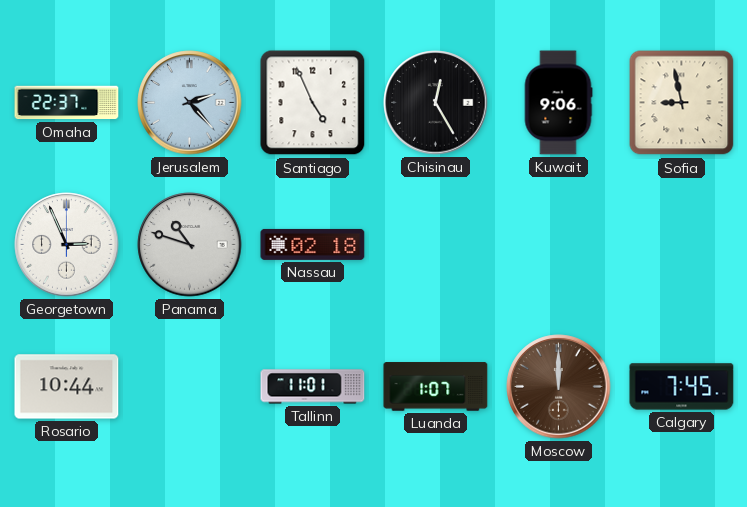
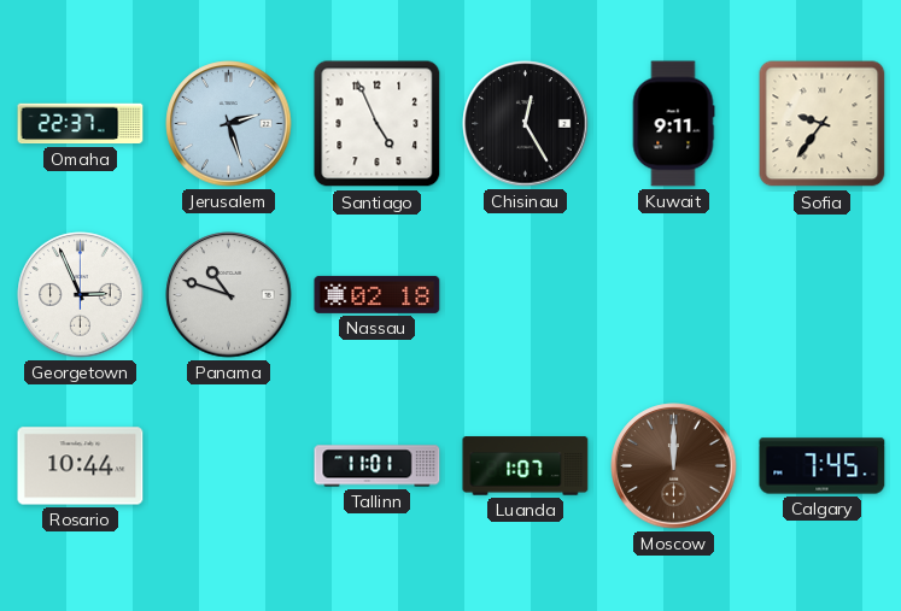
Jerusalem: 2:23 -> 2:27 (229, 124)
Kuwait: 9:06 -> 9:11 (673, 124)
Sofia: 8:58 -> 9:36 (823, 124)
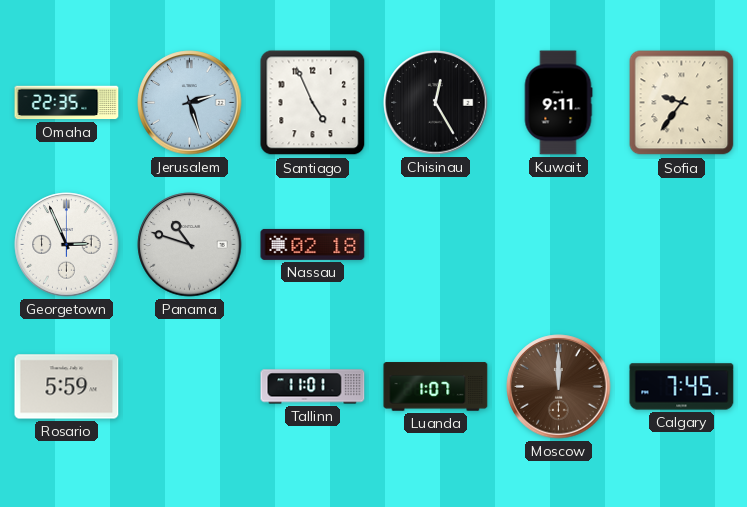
Omaha: 22:37 -> 22:35 (67, 103)
Rosario: 10:44 -> 5:59 (67, 387)
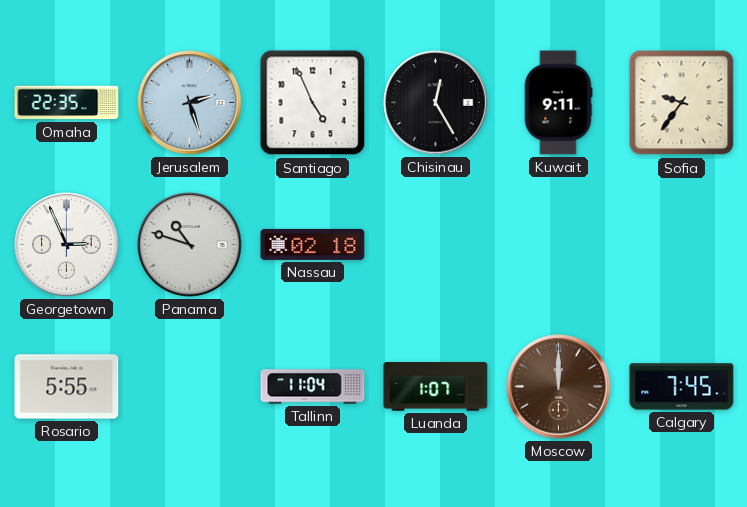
Rosario: 5:59 -> 5:55 (67, 387)
Tallinn: 11:01 -> 11:04 (313, 387)
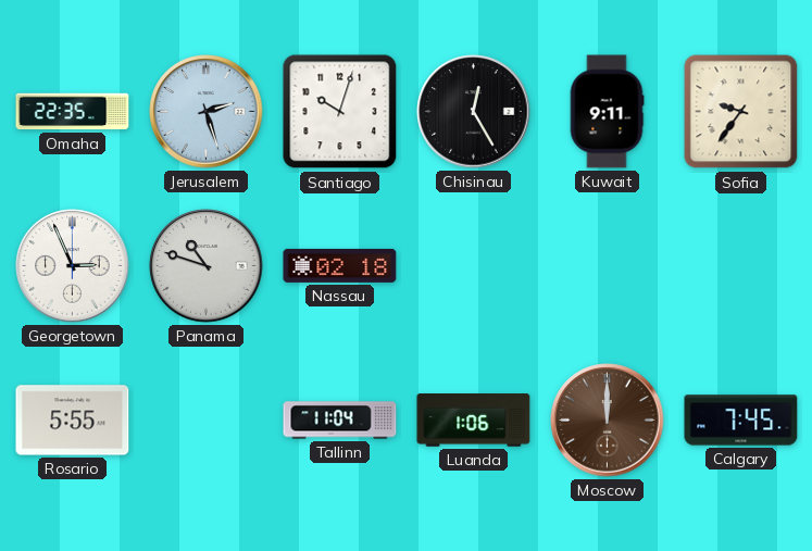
Santiago: 4:56 -> 10:03 (340, 112)
Luanda: 1:07 -> 1:06 (474, 421)
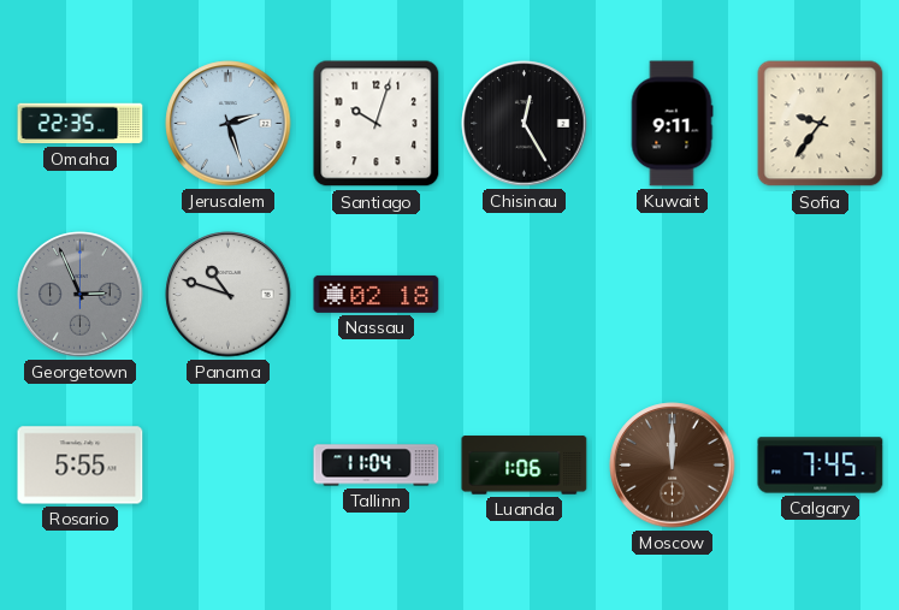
Georgetown dial: white -> grey (81, 295)
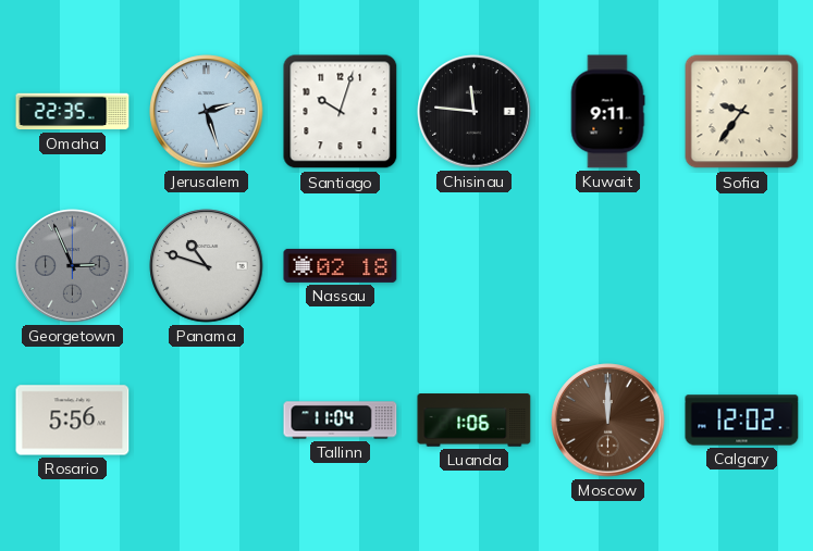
Chisinau: 12:25 -> 11:46 (475, 112)
Rosario: 5:55 -> 5:56 (73, 421)
Calgary: 7:45 -> 12:02 (742, 421)
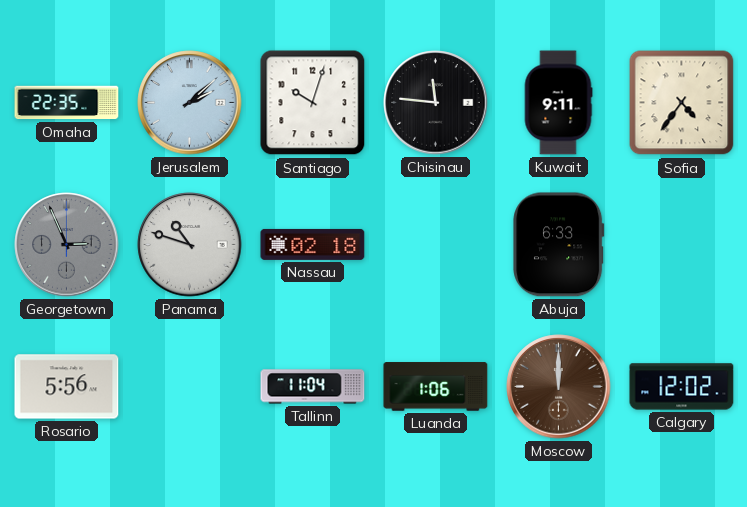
Jerusalem: 2:27 -> 2:08 (190, 103)
Sofia: 9:36 -> 4:36 (682, 103)
Abuja: none -> 6:33 (559, 245)
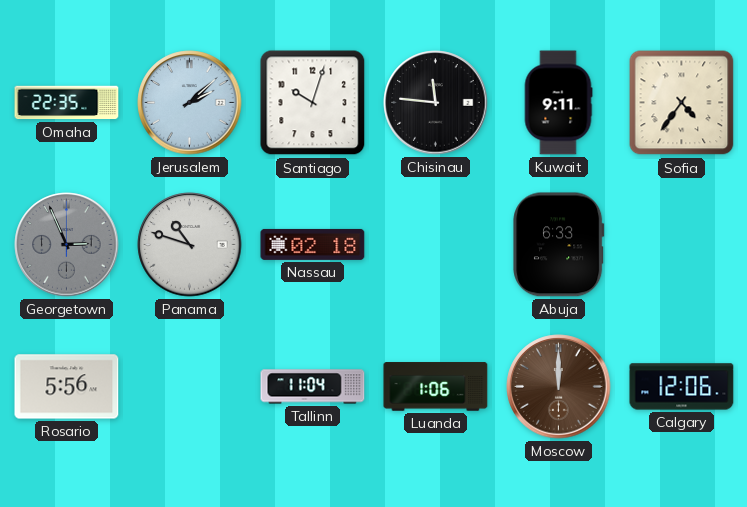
Calgary: 12:02 -> 12:06 (682, 387)
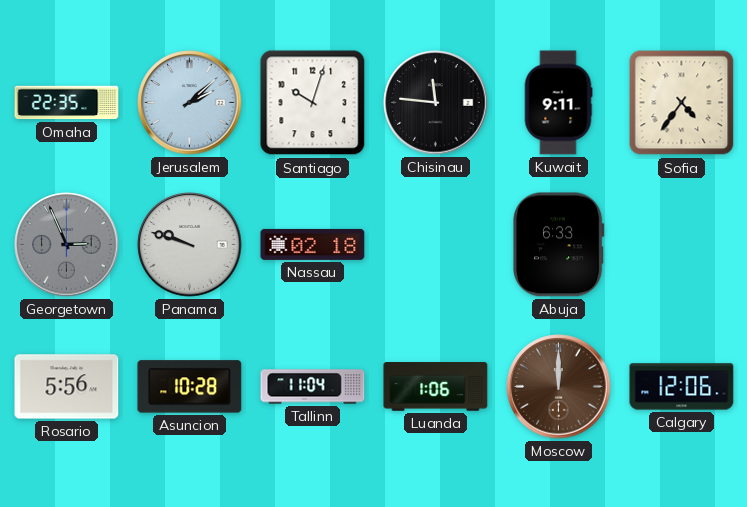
Panama: 10:48 -> 9:48 (190, 245)
Asuncion: none -> 10:28 (190, 387)
